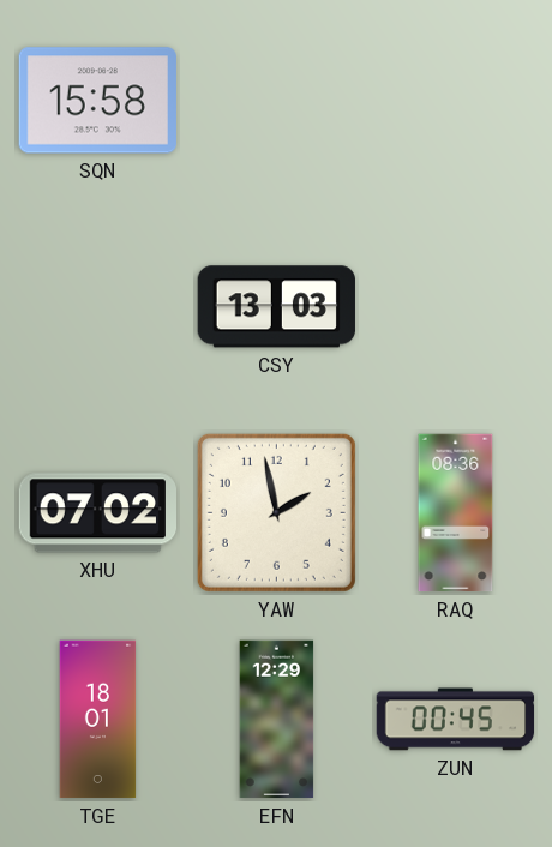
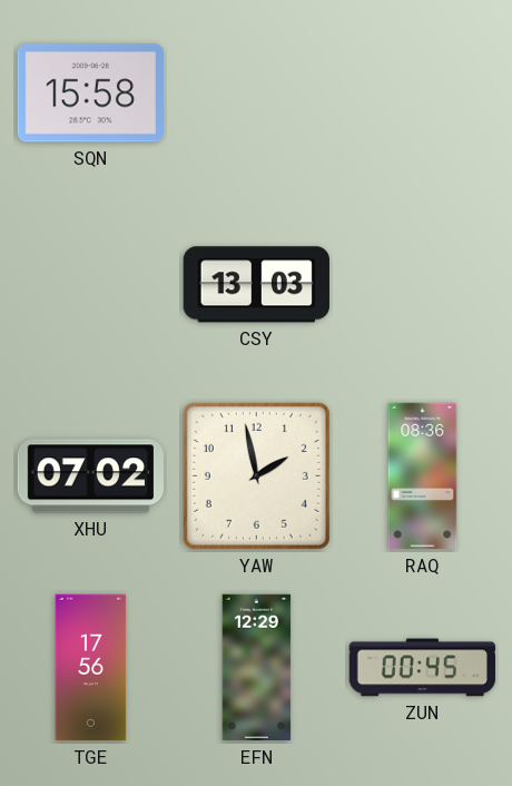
TGE: 18:01 -> 17:56 (91, 668)
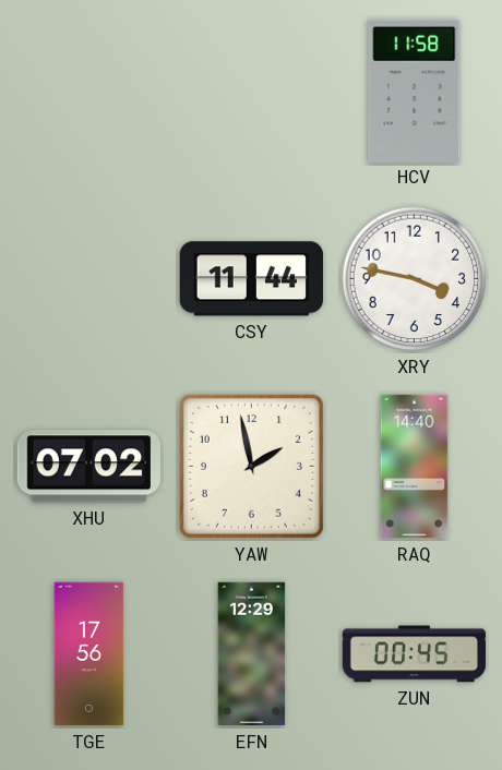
SQN: 15:58 -> none (90, 94)
HCV: none -> 11:58 (415, 91)
CSY: 13:03 -> 11:44 (251, 279)
XRY: none -> 3:47 (415, 279)
RAQ: 08:36 -> 14:40 (415, 467)
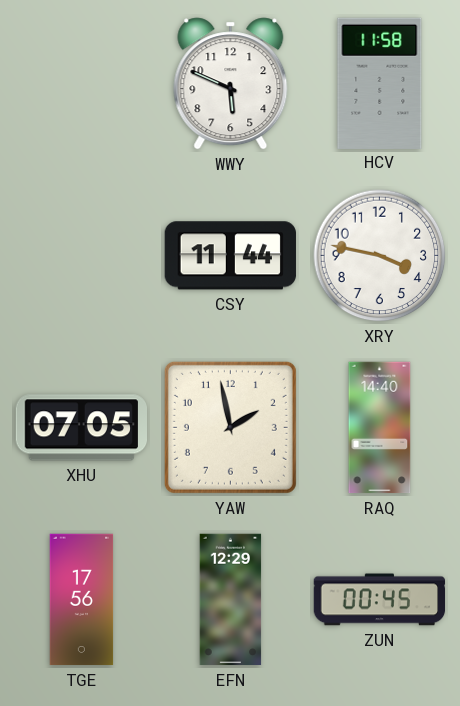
WWY: none -> 5:49 (231, 84)
XHU: 07:02 -> 07:05 (81, 428)
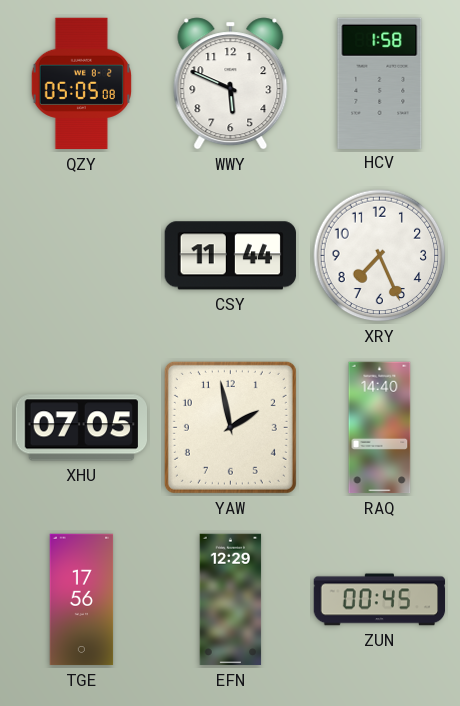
QZY: none -> 05:05 (81, 84)
HCV: 11:58 -> 1:58 (380, 83)
XRY: 3:47 -> 7:26 (380, 256)
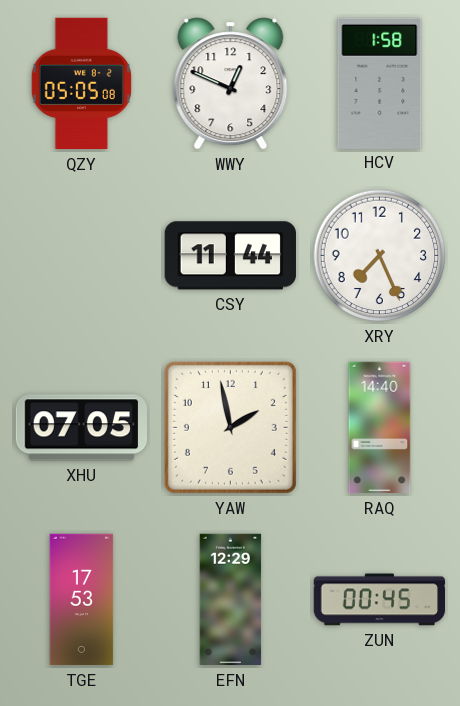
WWY: 5:49 -> 12:49 (231, 84)
TGE: 17:56 -> 17:53 (82, 600)
